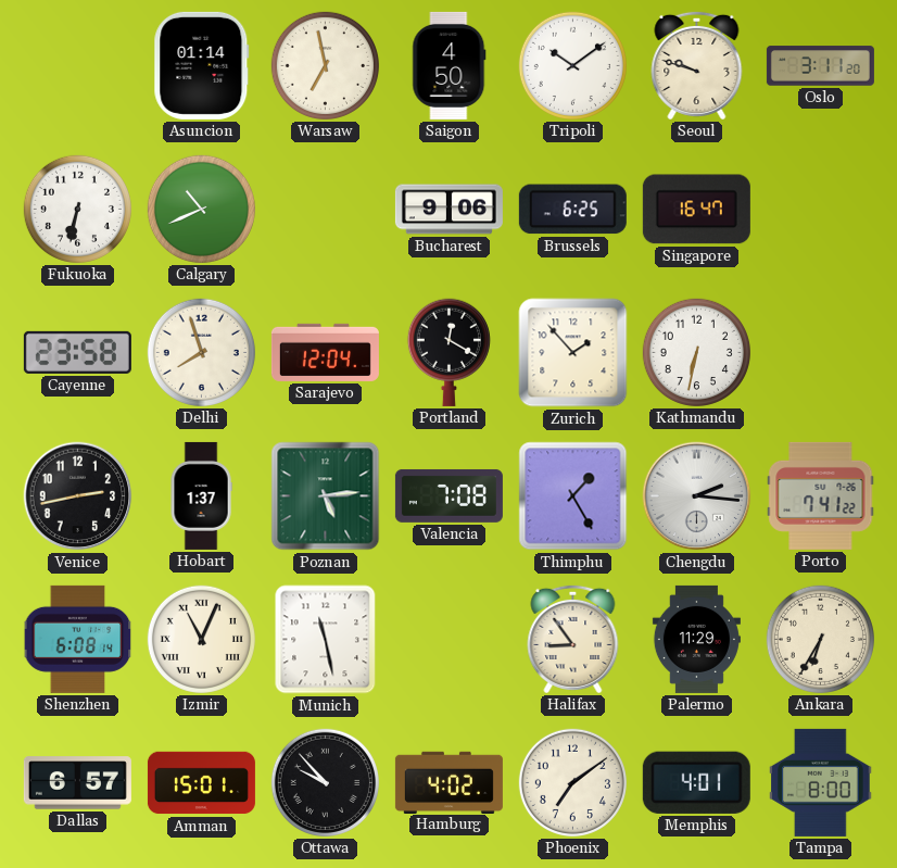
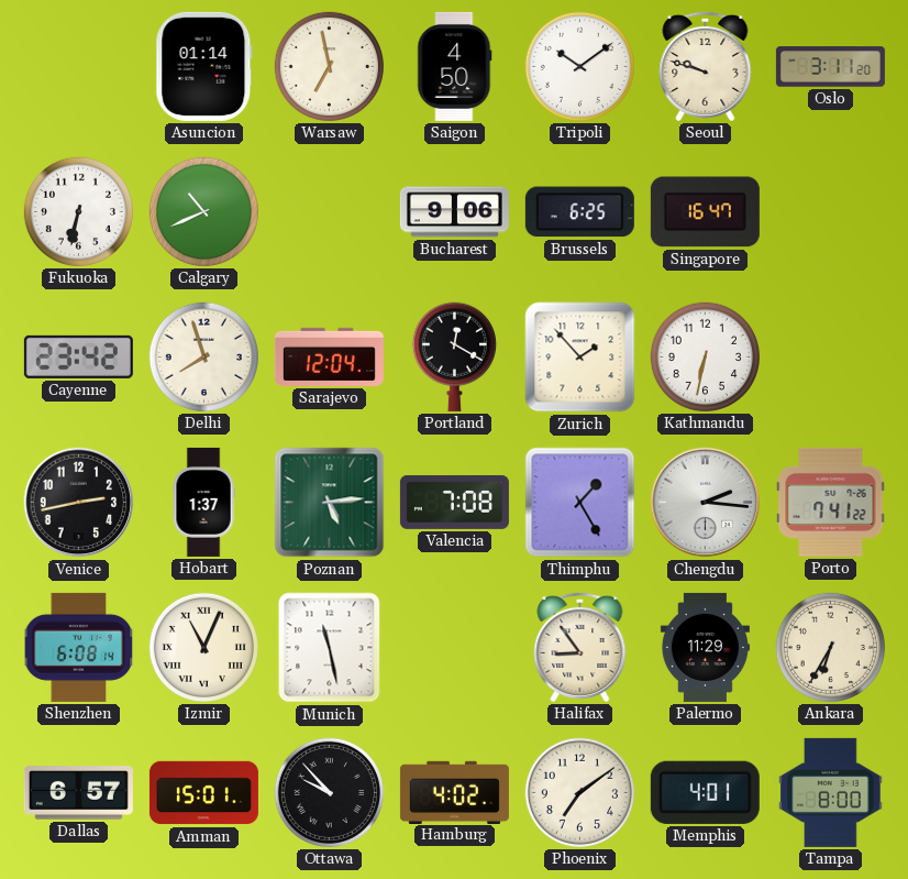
Cayenne: 23:58 -> 23:42 (78, 356)
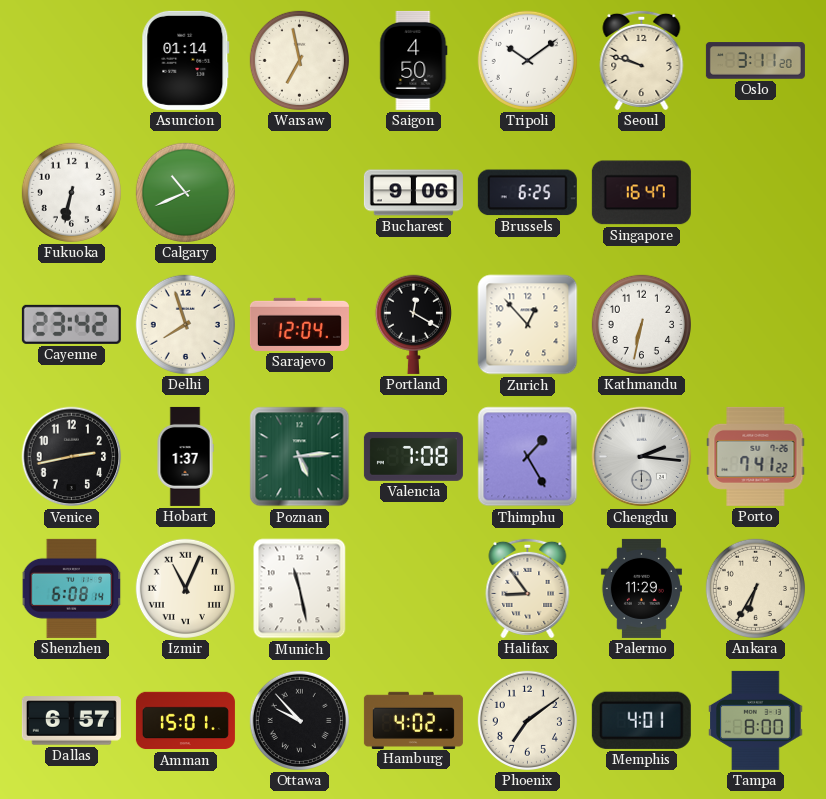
Zurich: 1:53 -> 12:53 (528, 325)
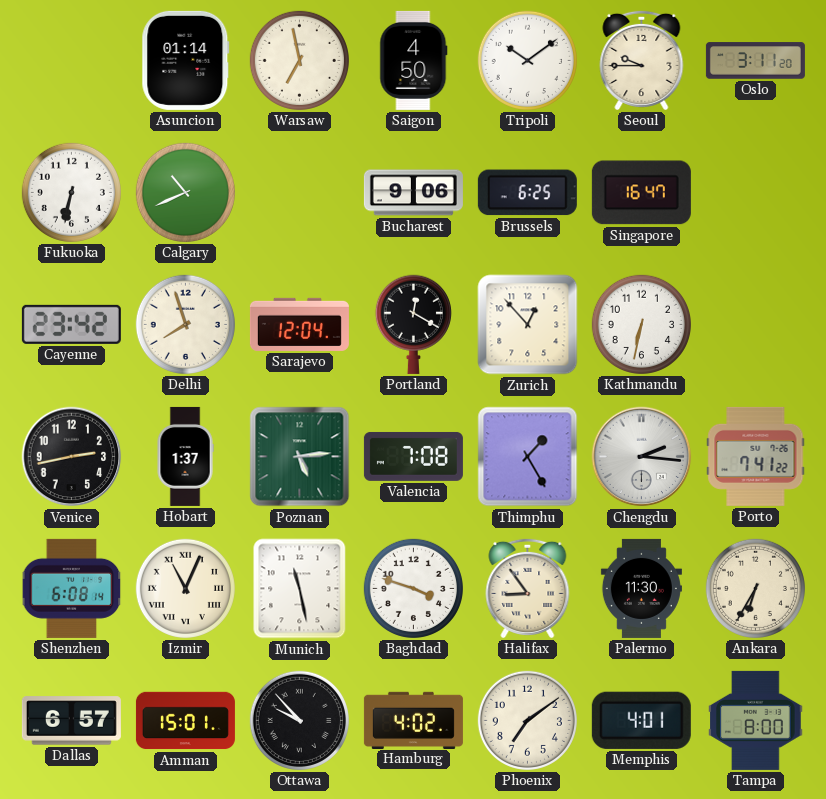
Seoul: 9:48 -> 9:45 (642, 60)
Baghdad: none -> 3:48 (413, 588)
Palermo: 11:29 -> 11:30 (641, 588)
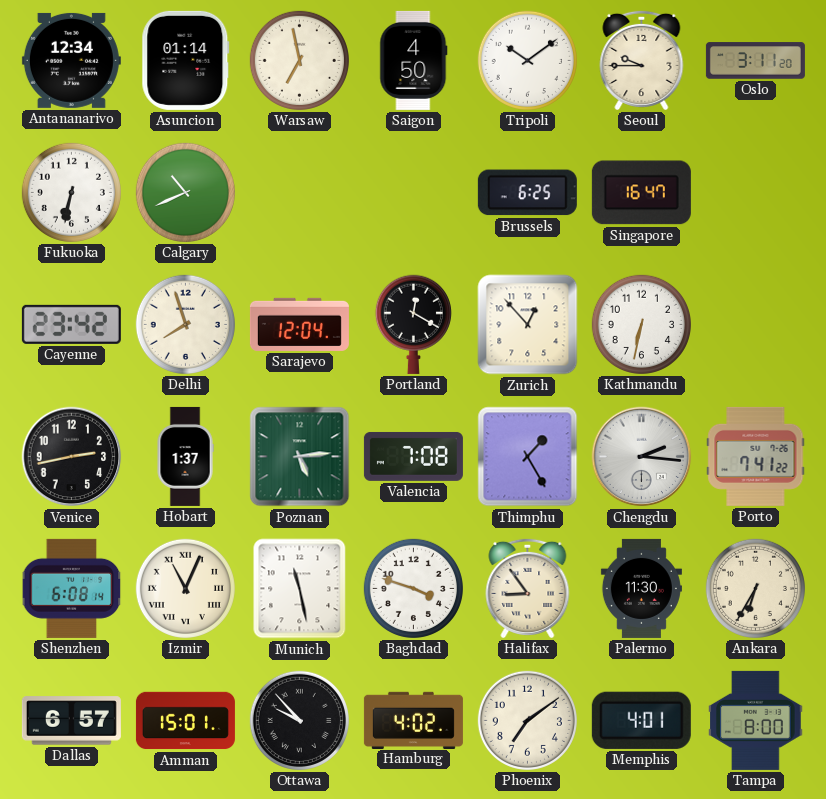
Antananarivo: none -> 12:34 (71, 60)
Bucharest: 9:06 -> none (413, 193)
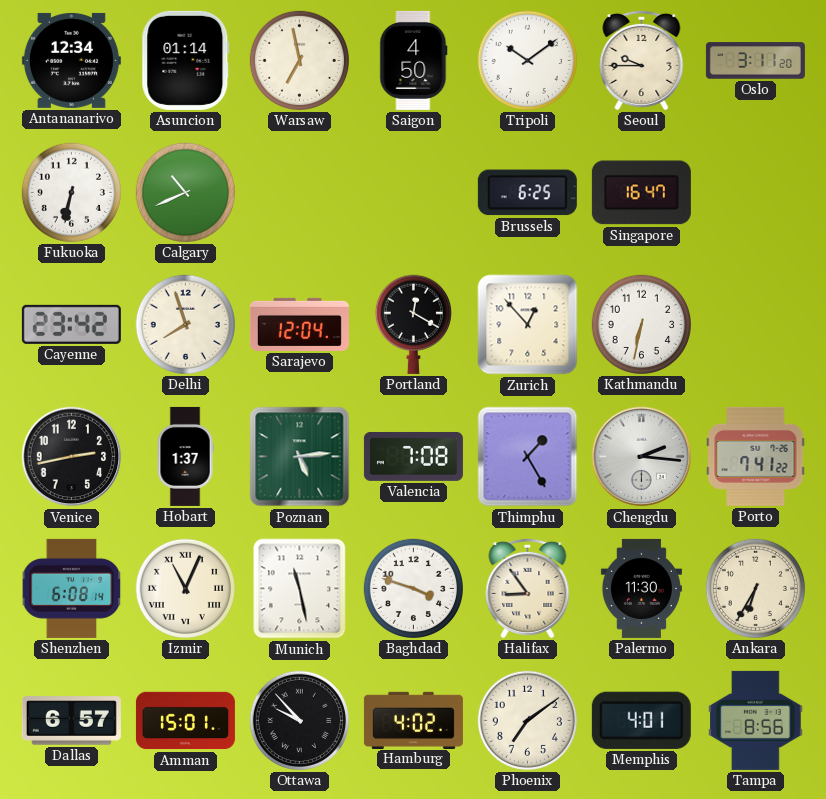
Tampa: 8:00 -> 8:56 (756, 720)
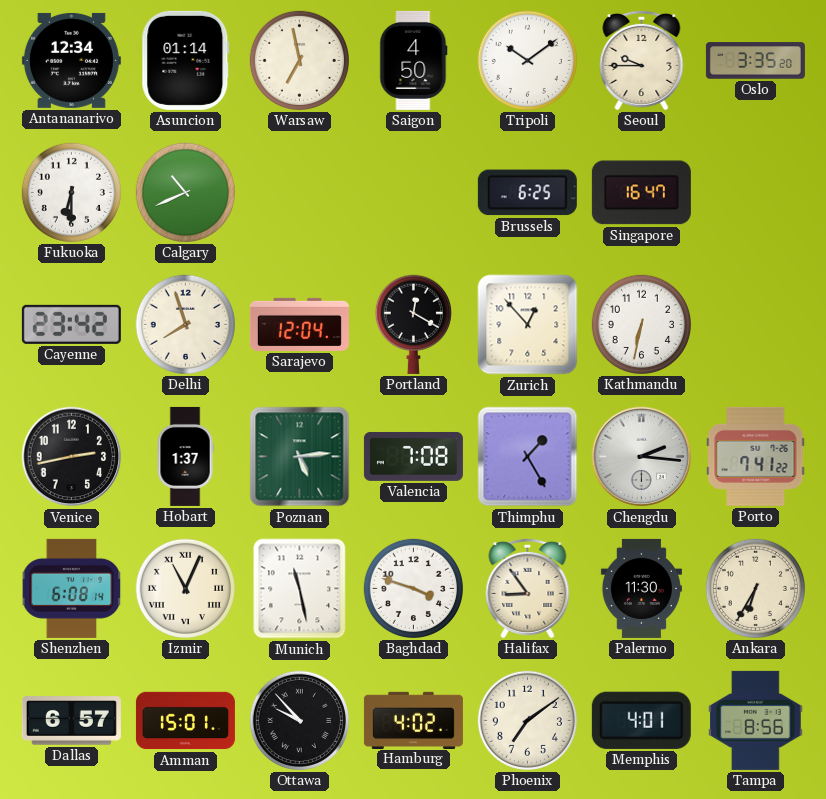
Oslo: 3:11 -> 3:35 (755, 61)
Fukuoka: 6:32 -> 6:30 (71, 192)
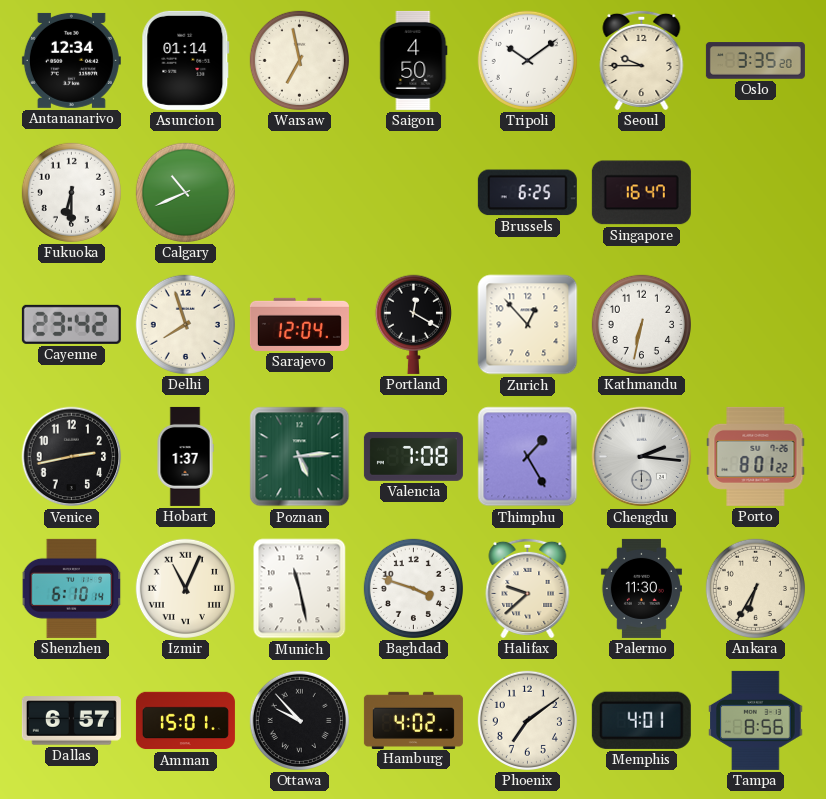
Porto: 7:41 -> 8:01 (756, 456)
Shenzhen: 6:08 -> 6:10 (72, 588)
Halifax: 8:54 -> 9:38 (528, 588)
